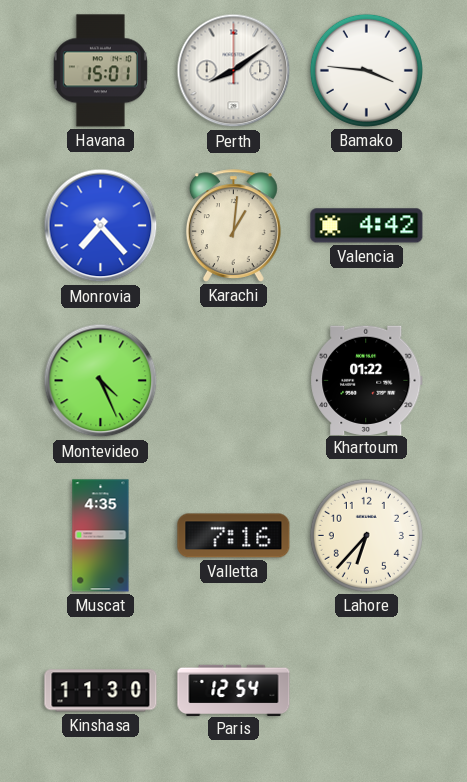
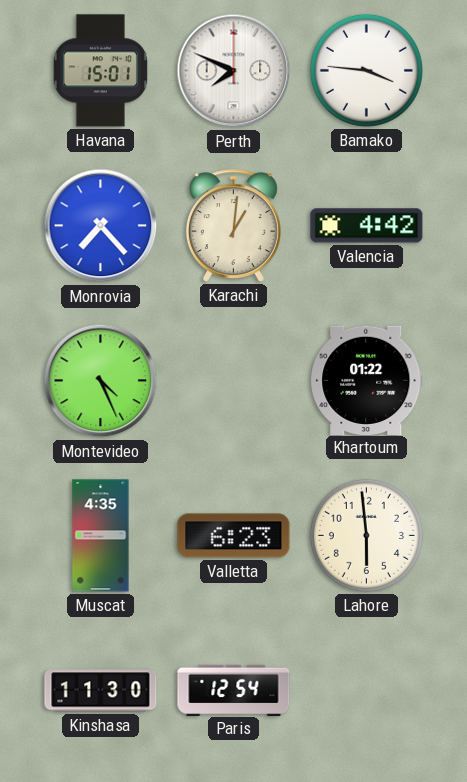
Perth: 8:09 -> 7:49 (234, 71)
Valletta: 7:16 -> 6:23 (234, 536)
Lahore: 6:37 -> 5:59 (366, 535)
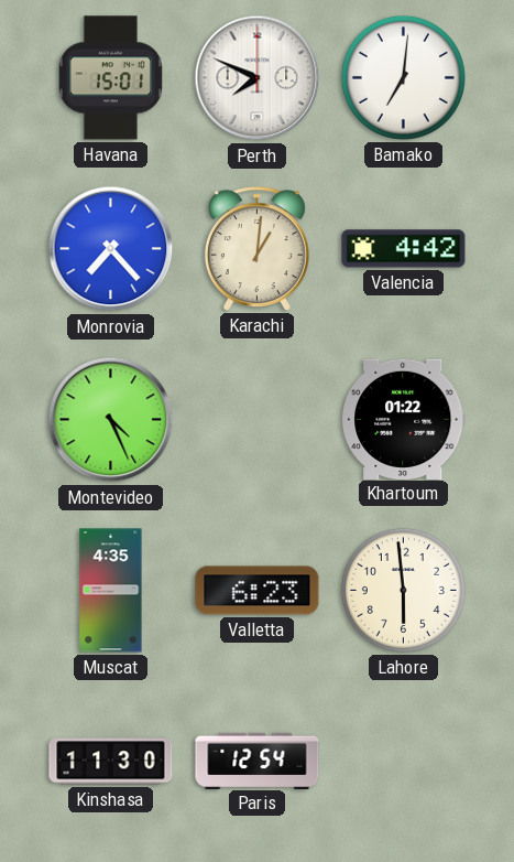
Bamako: 3:46 -> 7:01 (403, 77)
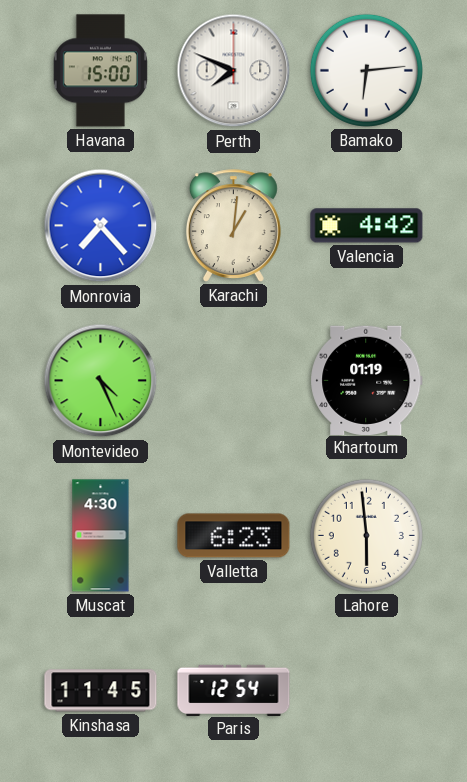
Havana: 15:01 -> 15:00 (100, 71)
Bamako: 7:01 -> 6:14 (366, 70)
Khartoum: 01:22 -> 01:19 (367, 380)
Muscat: 4:35 -> 4:30 (101, 536)
Kinshasa: 11:30 -> 11:45 (101, 691)
